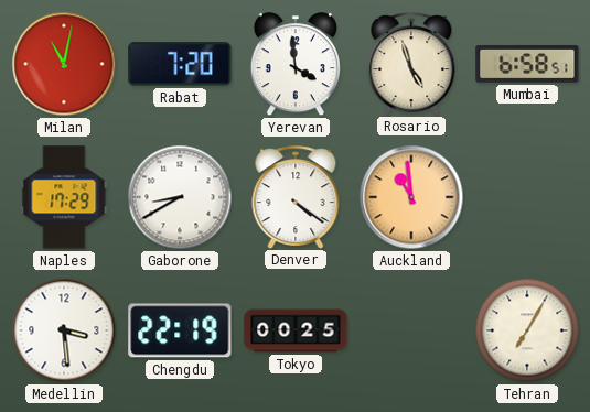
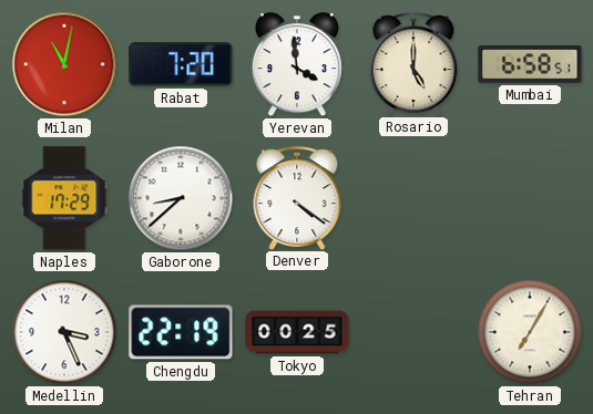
Rosario: 4:57 -> 5:00 (413, 64)
Gaborone: 8:40 -> 8:38 (181, 198)
Auckland: 10:59 -> none (411, 197)
Medellin: 3:29 -> 3:26 (64, 332)
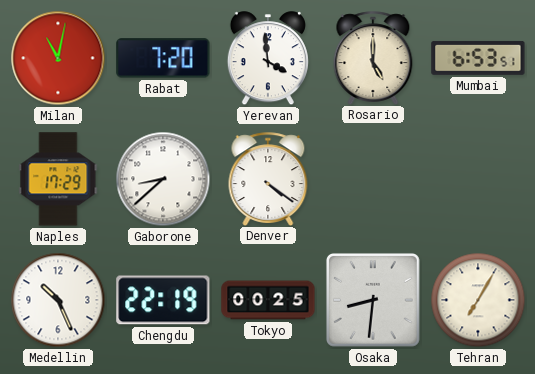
Mumbai: 6:58 -> 6:53 (478, 58)
Medellin: 3:26 -> 10:26 (58, 300)
Osaka: none -> 8:31 (373, 300)
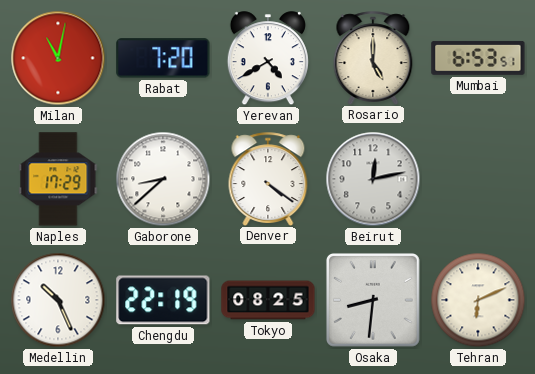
Yerevan: 3:59 -> 4:40 (268, 59)
Beirut: none -> 12:13 (373, 179)
Tokyo: 00:25 -> 08:25 (268, 300)
Tehran: 7:05 -> 6:11 (478, 300)
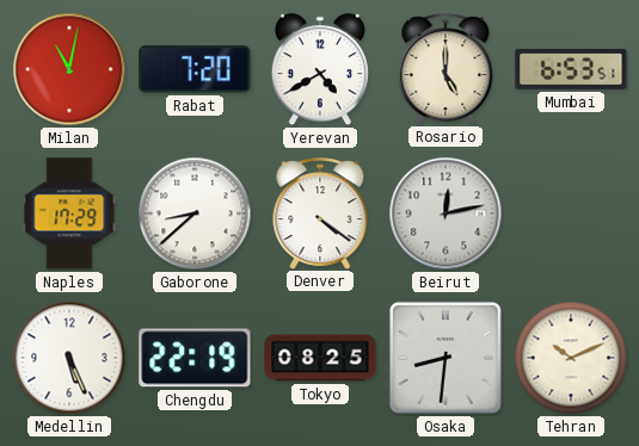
Medellin: 10:26 -> 5:26 (69, 358)
Tehran: 6:11 -> 10:11 (571, 358)
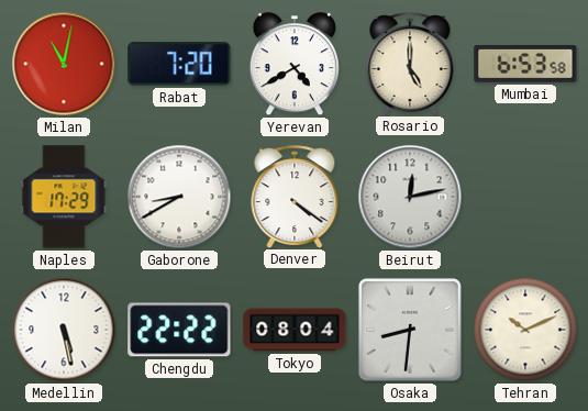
Mumbai: 6:53:51 -> 6:53:58 (525, 64)
Gaborone: 8:38 -> 8:40 (179, 197)
Medellin: 5:26 -> 5:28 (64, 330)
Chengdu: 22:19 -> 22:22 (179, 330)
Tokyo: 08:25 -> 08:04 (295, 330)
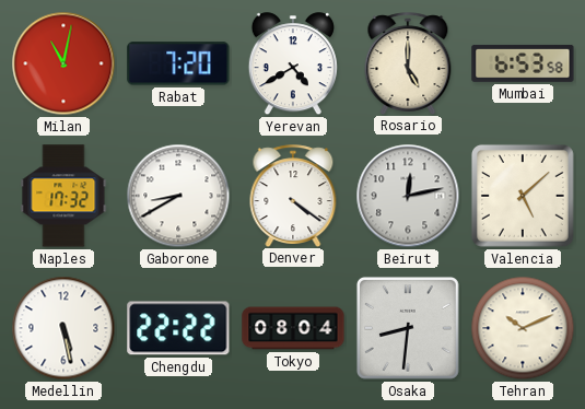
Naples: 17:29 -> 17:32 (63, 196)
Valencia: none -> 5:08 (523, 196)
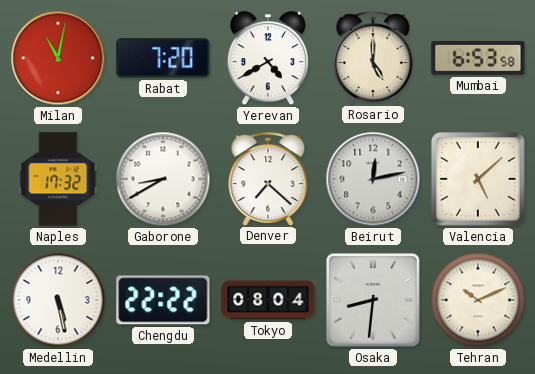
Denver: 4:21 -> 7:22 (268, 179)
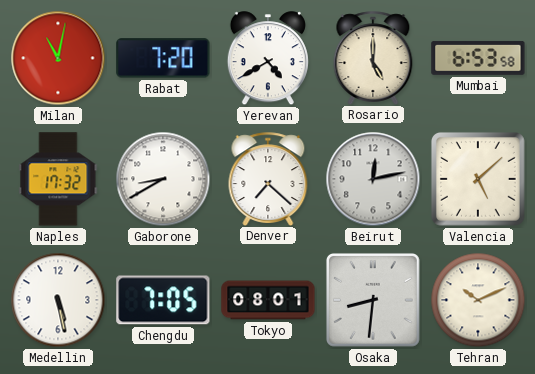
Chengdu: 22:22 -> 7:05 (163, 300)
Tokyo: 08:04 -> 08:01 (268, 300)
